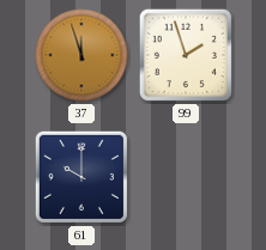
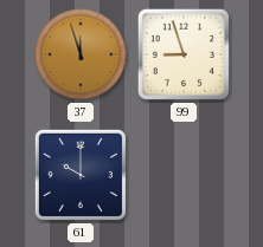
99: 1:57 -> 8:57 (184, 54)
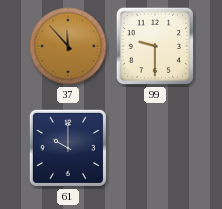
37: 11:57 -> 11:53 (68, 46)
99: 8:57 -> 9:30 (155, 46)
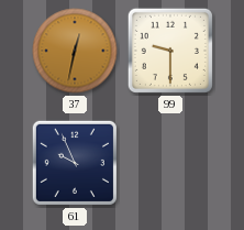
37: 11:53 -> 12:32 (75, 51)
61: 10:00 -> 9:56 (75, 163)
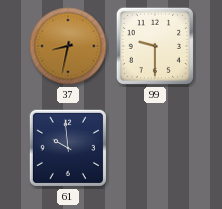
37: 12:32 -> 8:32 (68, 46)
61: 9:56 -> 9:59 (68, 148)
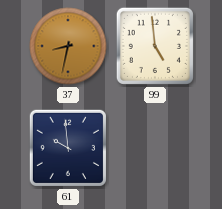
99: 9:30 -> 4:59 (155, 46)
